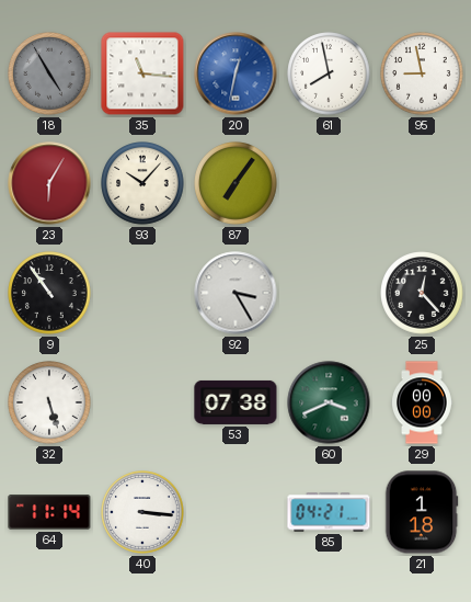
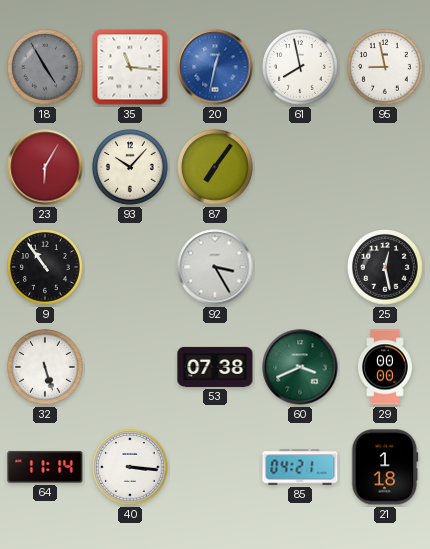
25: 12:23 -> 12:28 (385, 267)
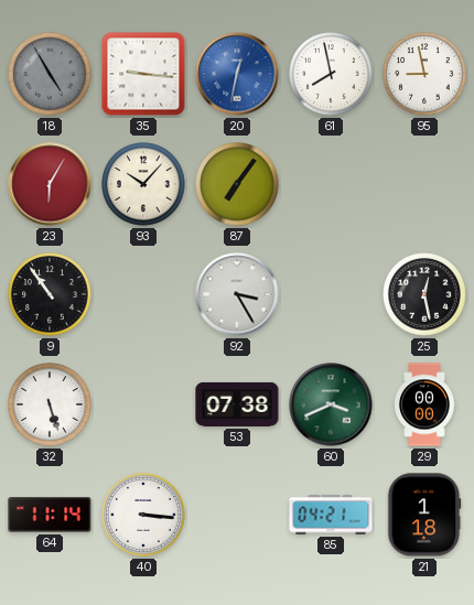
35: 11:16 -> 9:16 (143, 74)
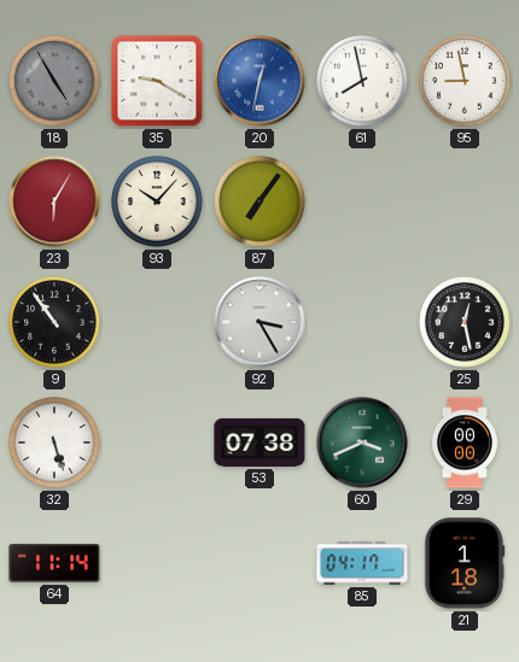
35: 9:16 -> 9:20 (157, 81)
40: 3:16 -> none (143, 515)
85: 04:21 -> 04:17 (362, 563)
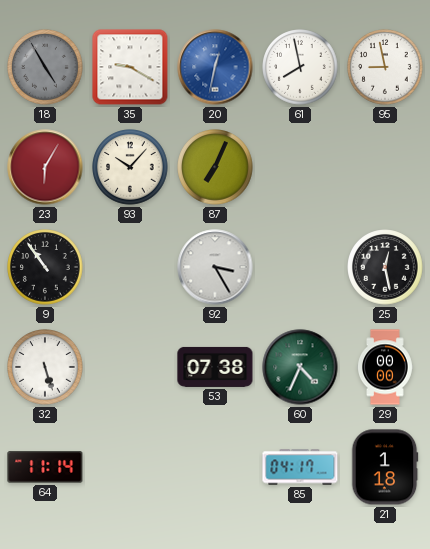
87: 7:06 -> 7:04 (215, 167)
60: 3:41 -> 4:34 (300, 367)
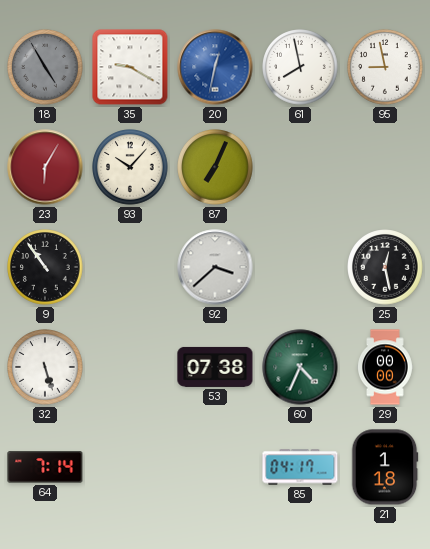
92: 3:25 -> 3:38 (215, 267)
64: 11:14 -> 7:14 (45, 467)
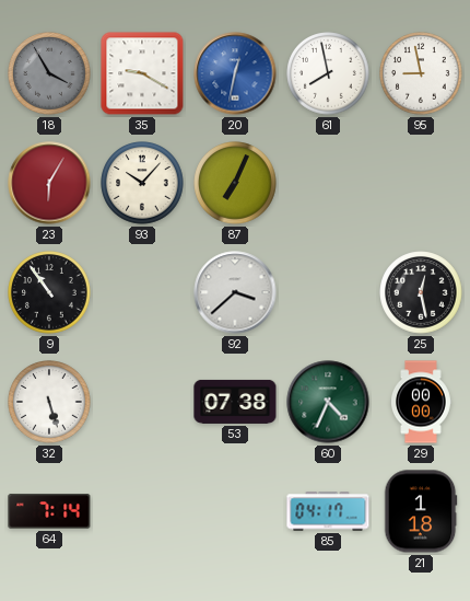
18: 4:55 -> 3:55 (49, 73)
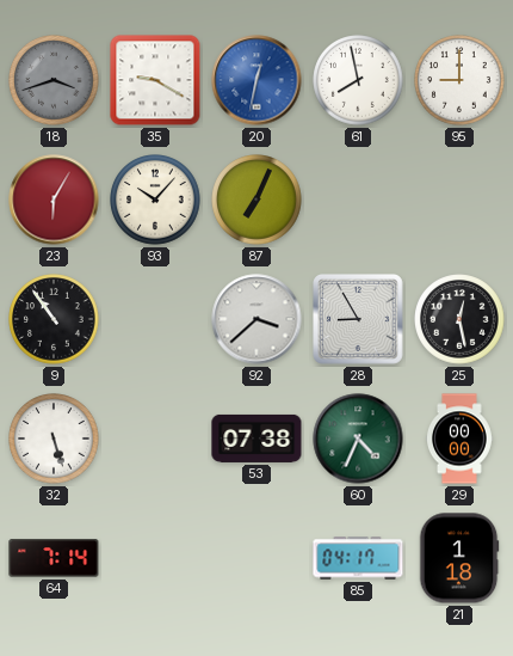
18: 3:55 -> 3:42 (54, 80)
95: 8:58 -> 9:00 (459, 80)
28: none -> 8:55 (359, 320)
